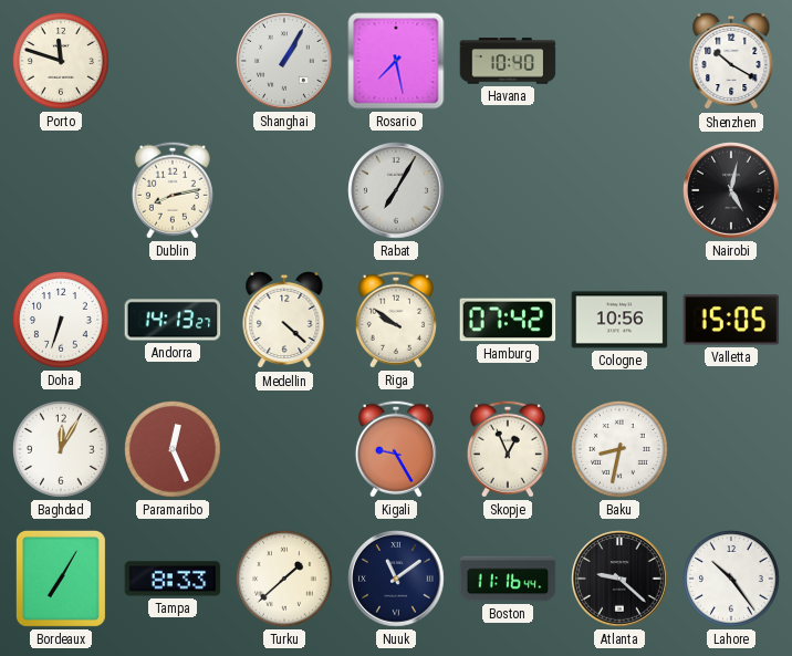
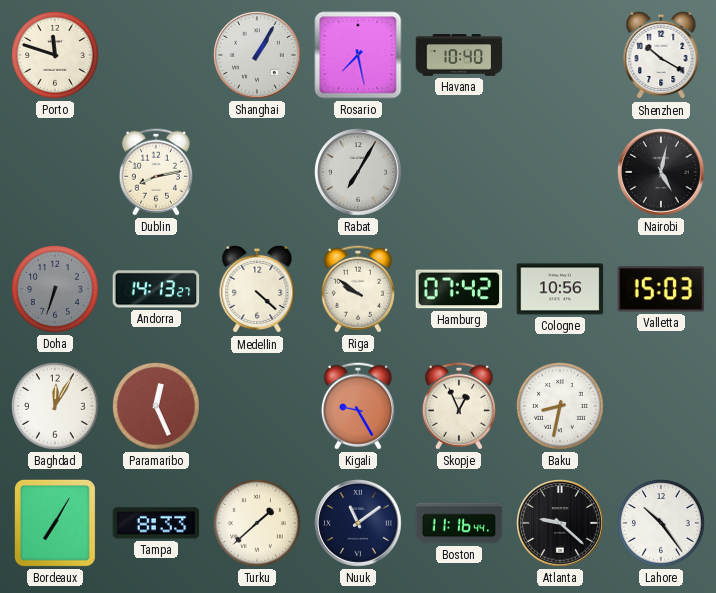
Doha dial: white -> grey (56, 290)
Valletta: 15:05 -> 15:03 (661, 289)
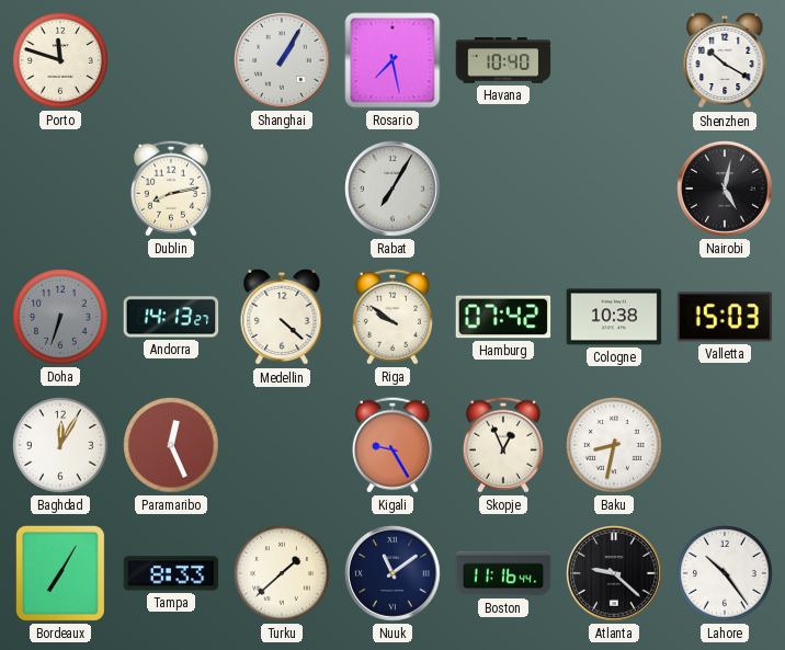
Cologne: 10:56 -> 10:38 (614, 317)
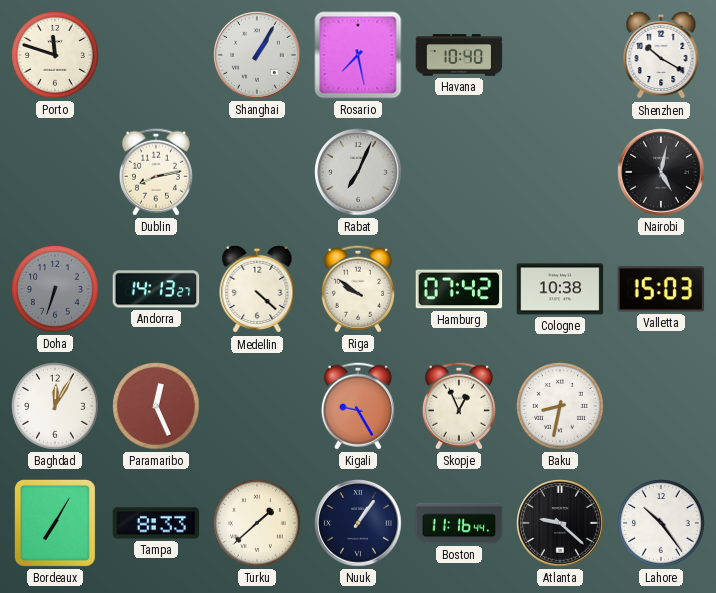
Rabat: 7:05 -> 7:04 (358, 172)
Nuuk: 11:09 -> 1:06 (358, 523)
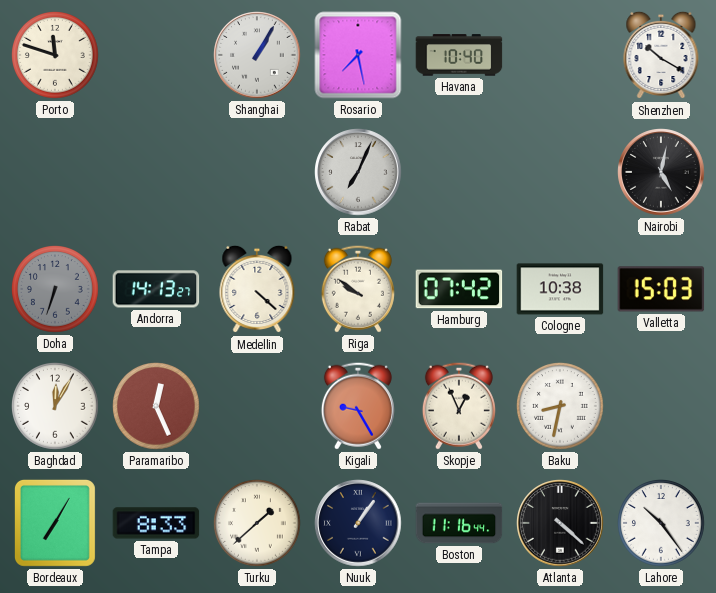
Dublin: 8:13 -> none (156, 172)
Atlanta: 9:22 -> 4:22 (560, 523)
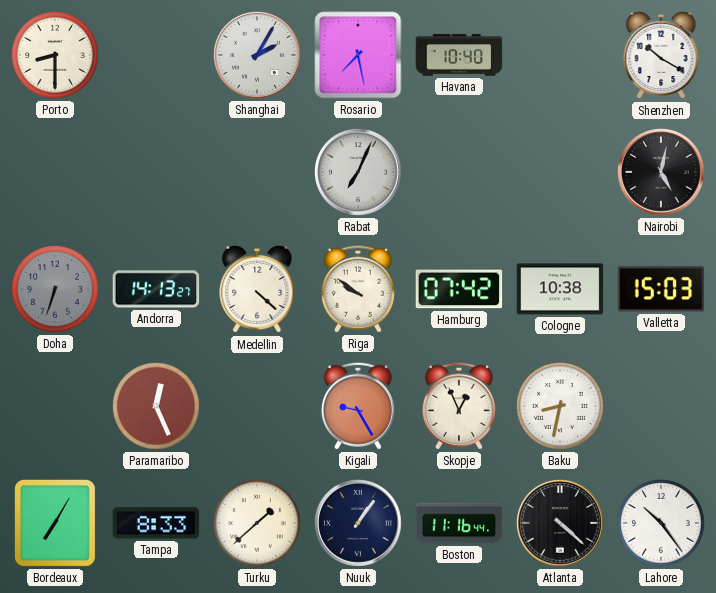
Porto: 11:48 -> 8:30 (56, 56)
Shanghai: 1:05 -> 2:05 (257, 55)
Baghdad: 12:05 -> none (56, 407)
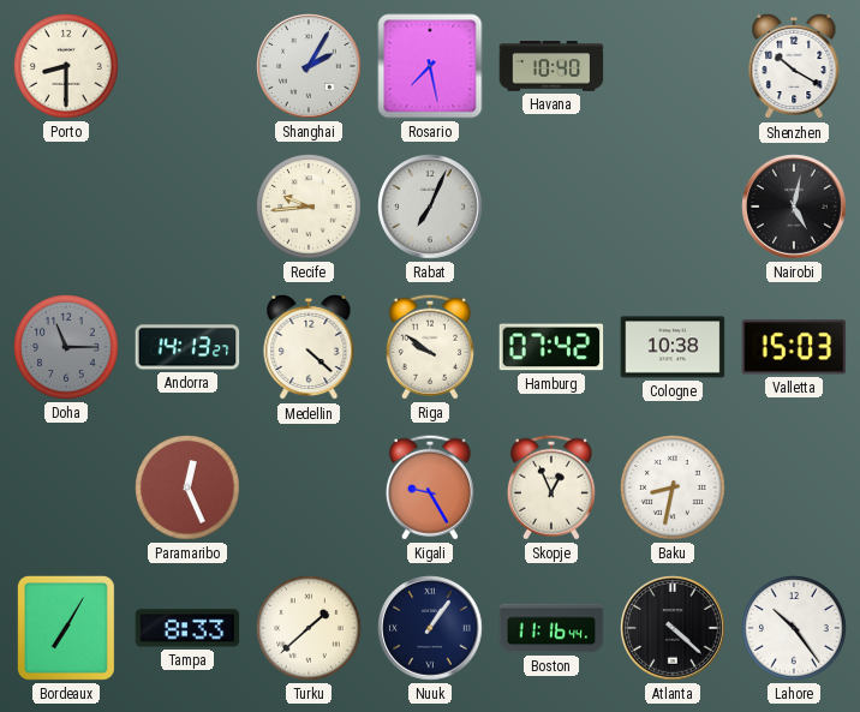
Recife: none -> 9:44 (310, 208)
Doha: 6:33 -> 11:15 (67, 348)
